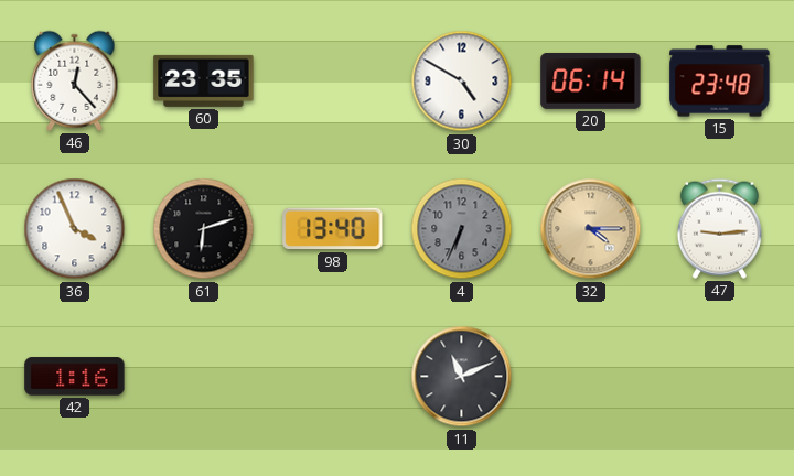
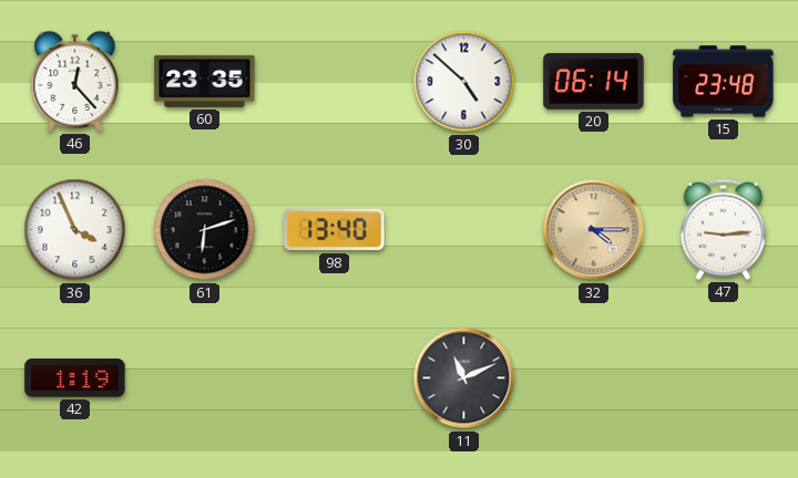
30: 4:50 -> 4:52 (464, 82)
4: 6:34 -> none (462, 229)
42: 1:16 -> 1:19 (75, 378)
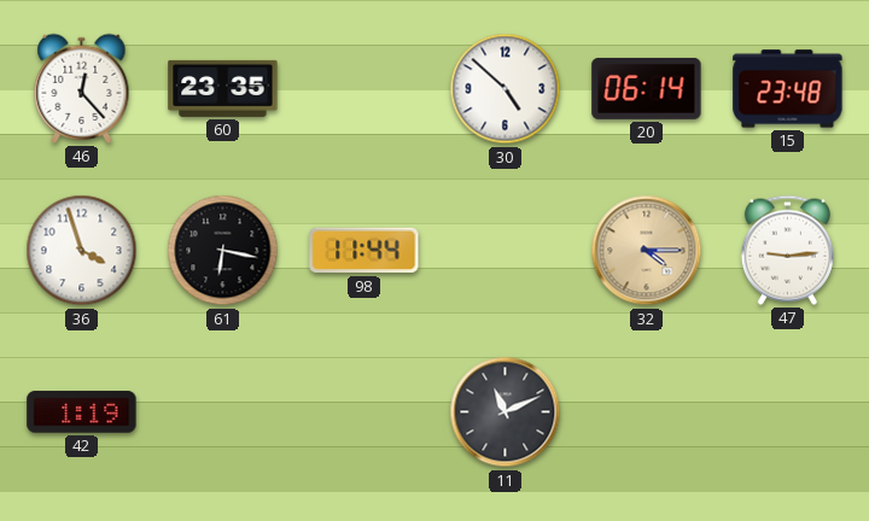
36: 3:56 -> 3:57 (82, 251)
61: 6:12 -> 6:17 (223, 251)
98: 13:40 -> 11:44 (364, 251)
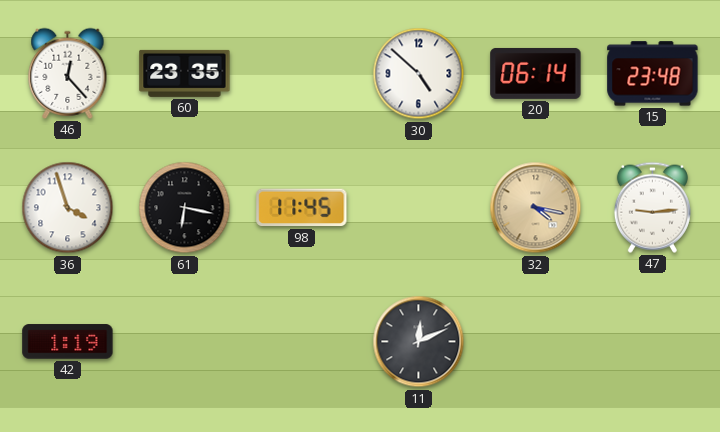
98: 11:44 -> 11:45 (302, 208)
32: 4:15 -> 4:17 (536, 208)
11: 11:11 -> 12:11 (419, 342)
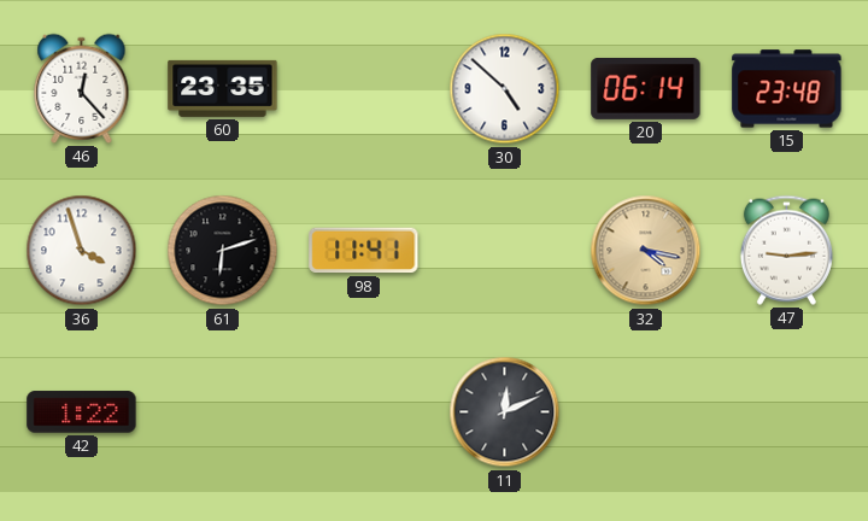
61: 6:17 -> 6:12 (223, 251)
98: 11:45 -> 11:41 (364, 251)
42: 1:19 -> 1:22 (82, 412)
